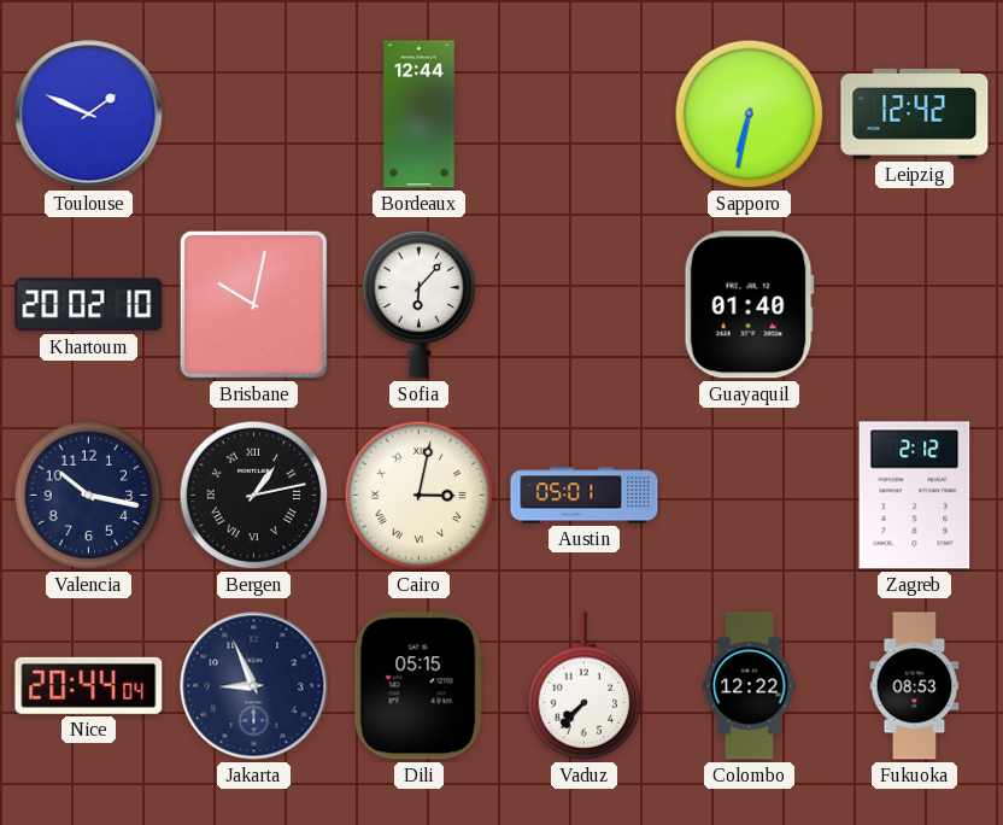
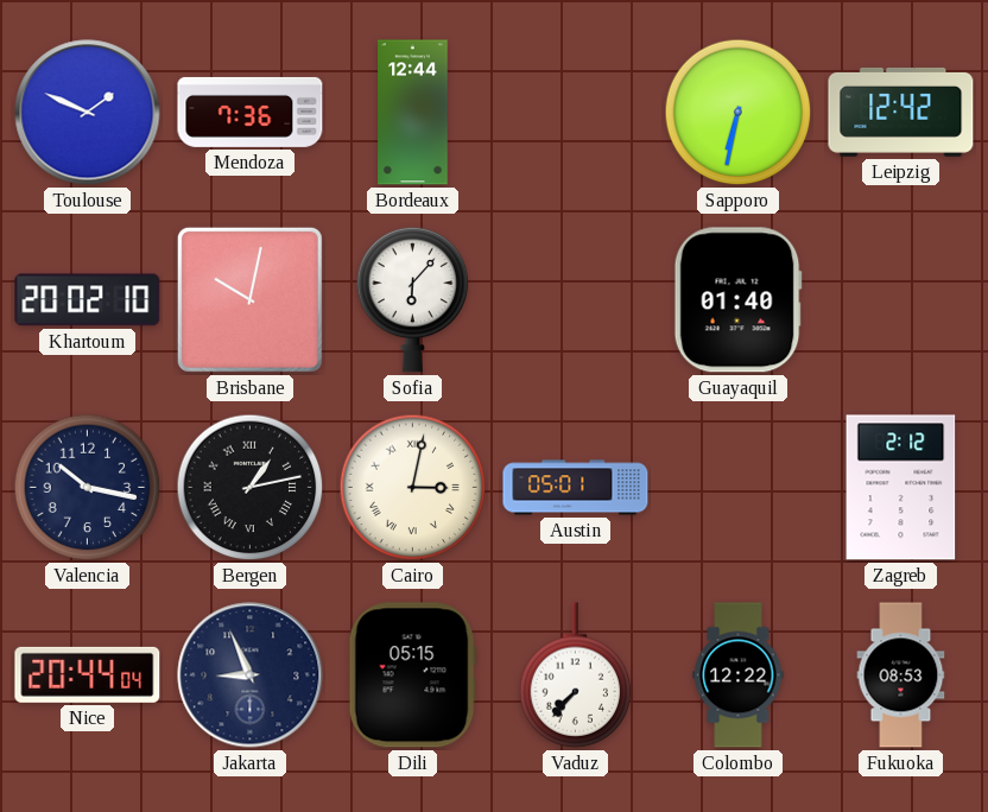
Mendoza: none -> 7:36 (251, 112)
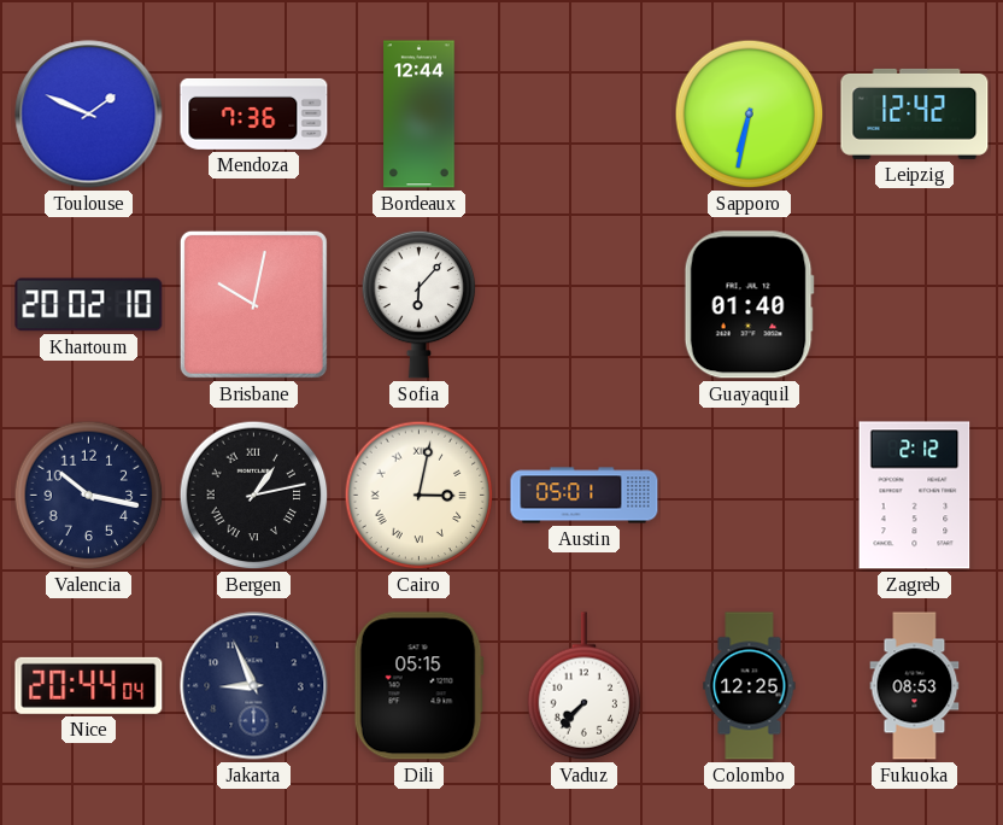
Colombo: 12:22 -> 12:25 (750, 686)
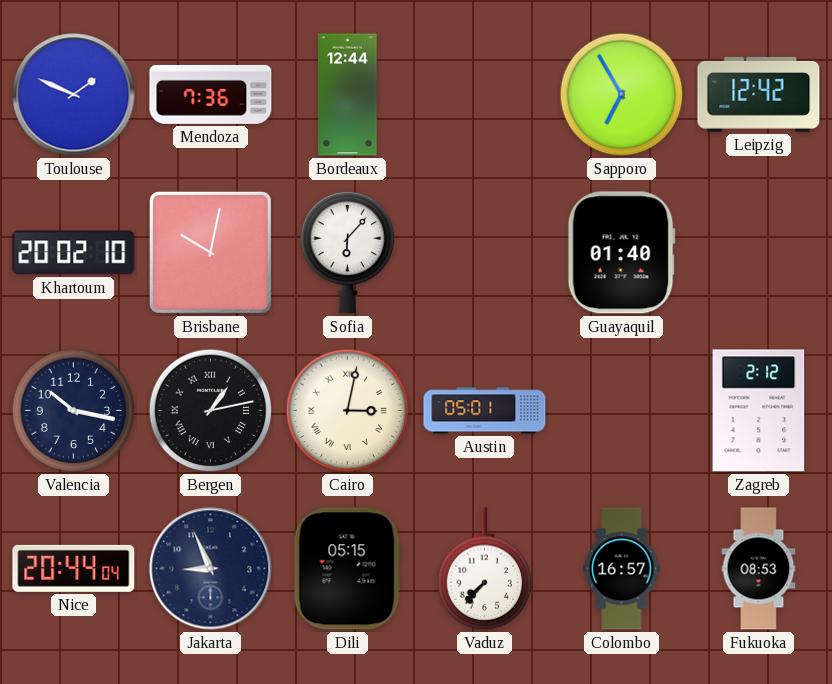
Sapporo: 6:32 -> 6:55 (622, 95)
Colombo: 12:25 -> 16:57 (622, 569)
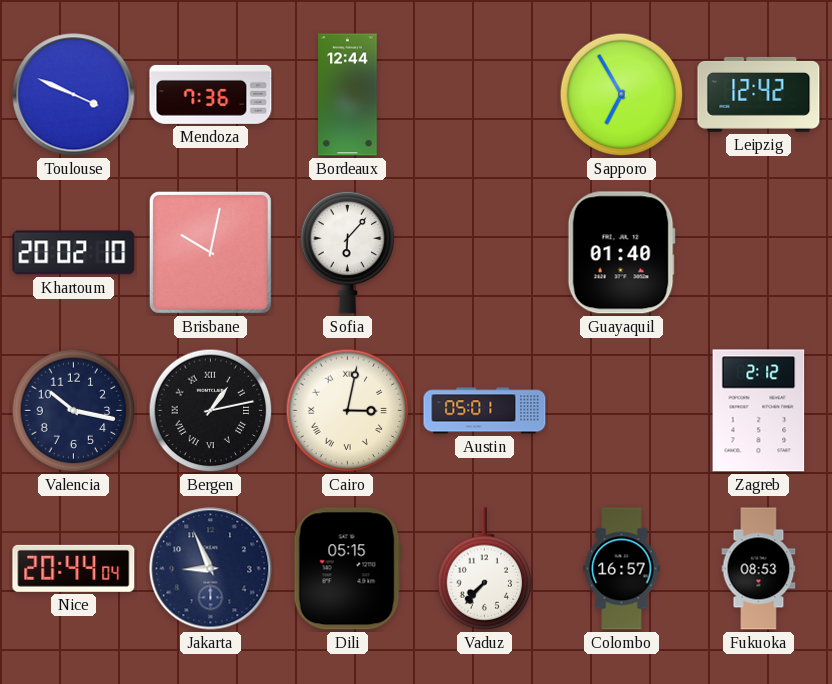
Toulouse: 1:49 -> 3:49 (74, 95)
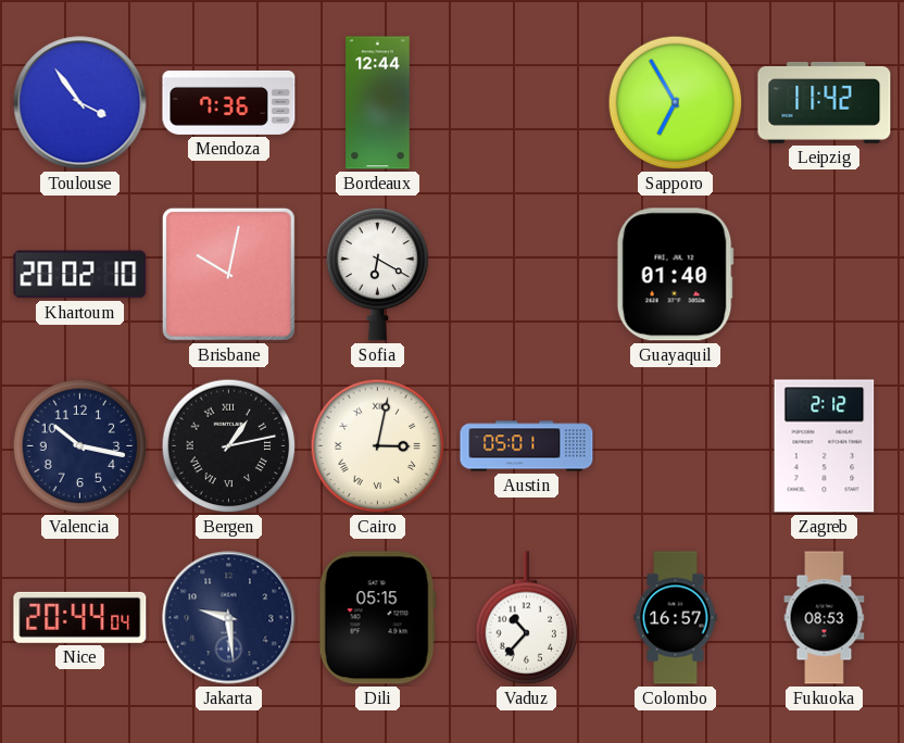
Toulouse: 3:49 -> 3:54 (80, 103)
Leipzig: 12:42 -> 11:42 (825, 102)
Sofia: 6:07 -> 6:20 (378, 274)
Jakarta: 8:56 -> 9:29 (229, 618)
Vaduz: 7:37 -> 10:37 (527, 618)
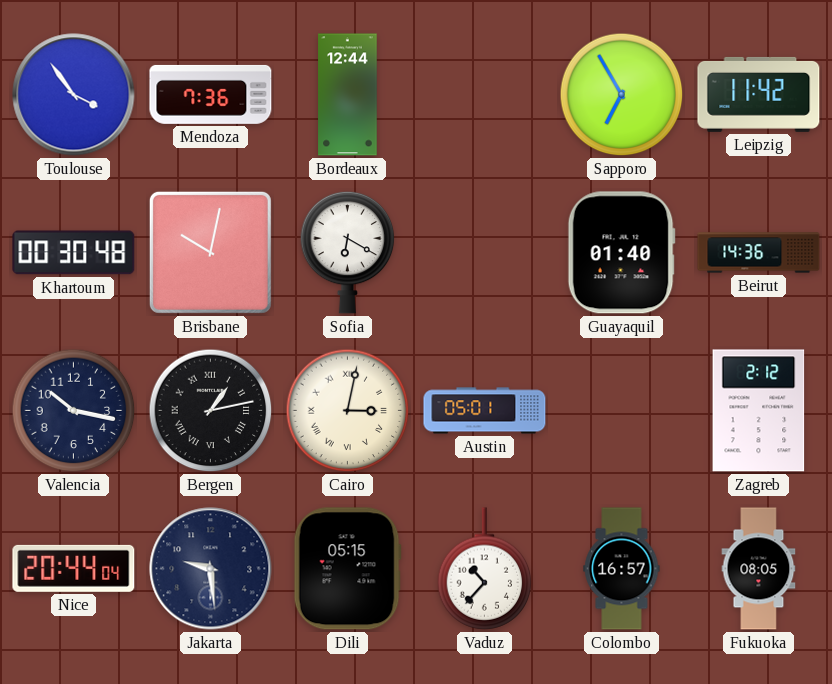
Khartoum: 20:02 -> 00:30 (74, 253)
Beirut: none -> 14:36 (759, 253)
Fukuoka: 08:53 -> 08:05 (759, 569)
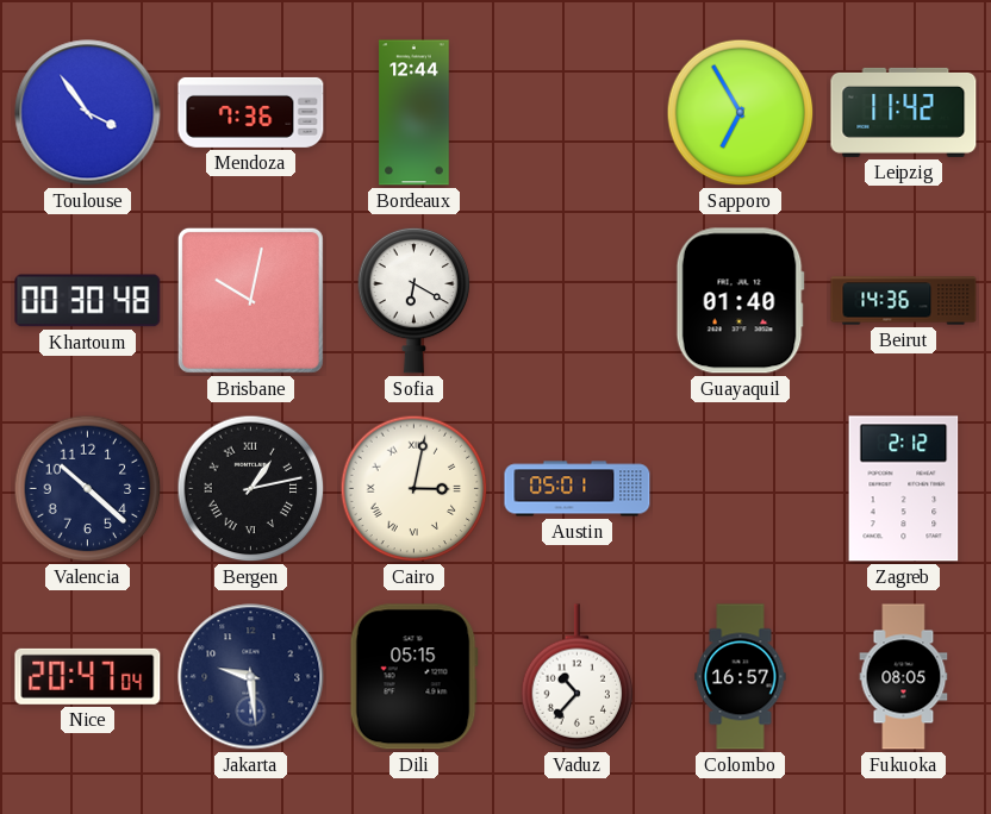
Valencia: 10:17 -> 10:22 (88, 489)
Nice: 20:44 -> 20:47 (88, 676)
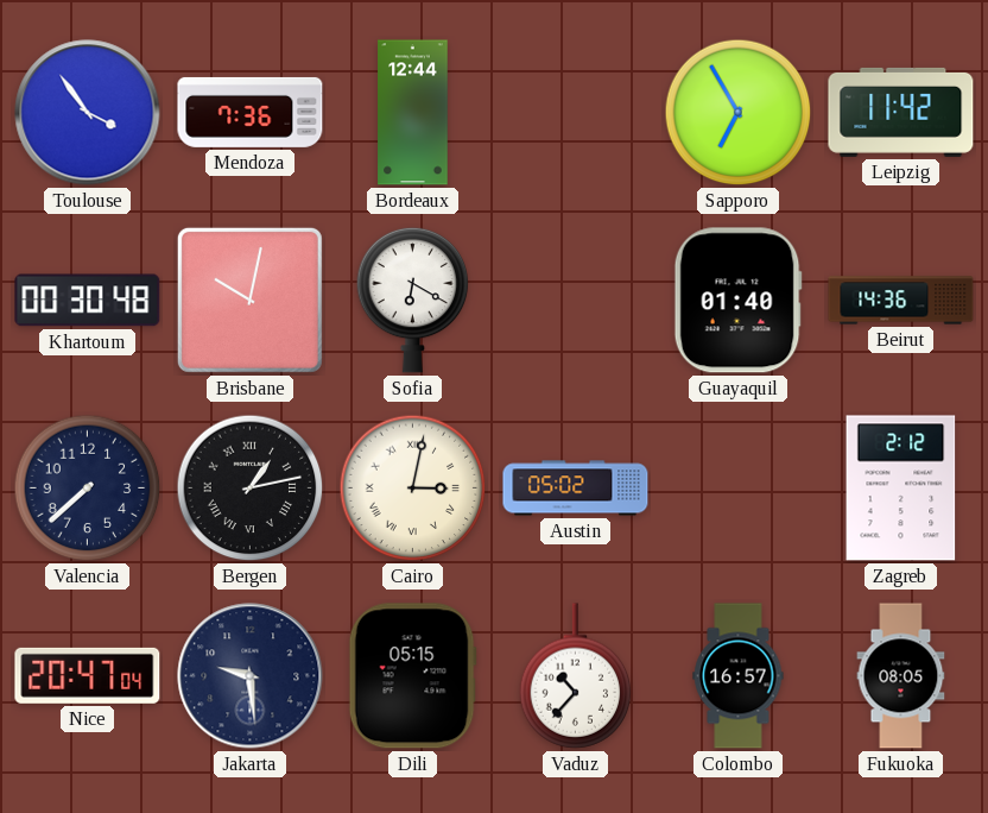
Valencia: 10:22 -> 7:38 (88, 489)
Austin: 05:01 -> 05:02 (576, 489)
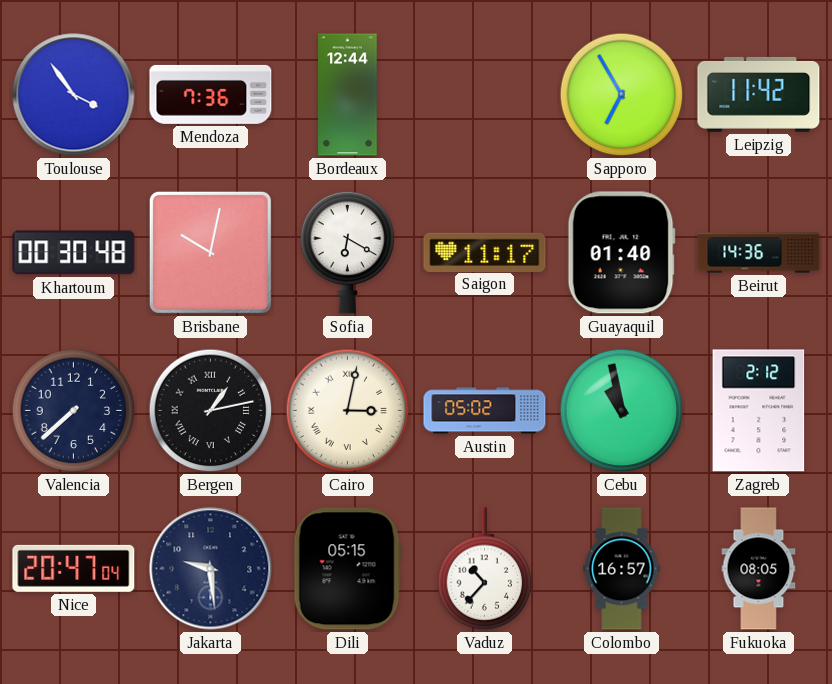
Saigon: none -> 11:17 (485, 252)
Cebu: none -> 10:58 (622, 411)
